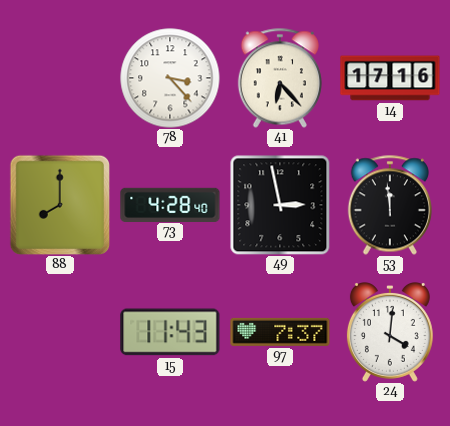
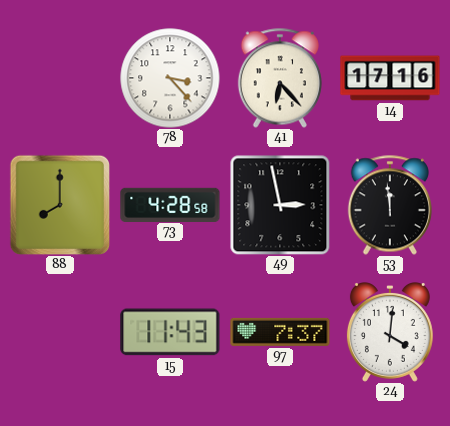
73: 4:28:40 -> 4:28:58 (170, 204)
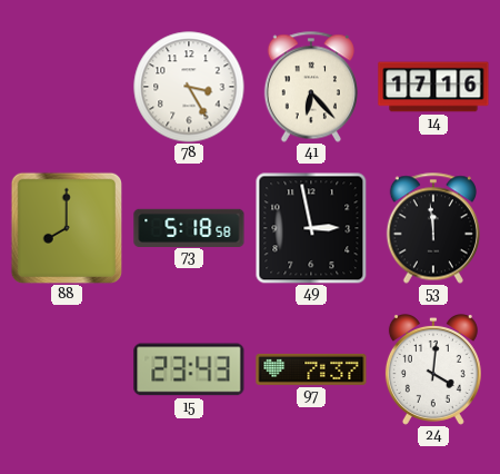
78: 3:23 -> 3:25 (189, 87)
73: 4:28 -> 5:18 (189, 227)
15: 11:43 -> 23:43 (189, 369)
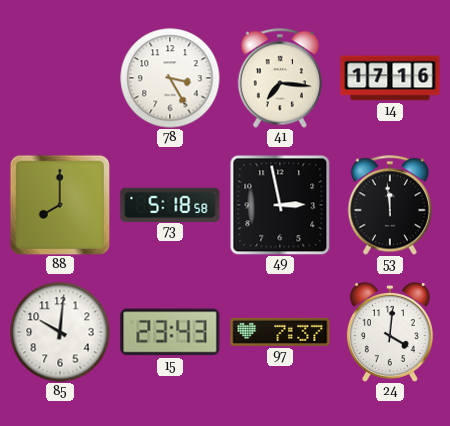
41: 6:23 -> 7:16 (280, 78)
85: none -> 10:01 (60, 332)
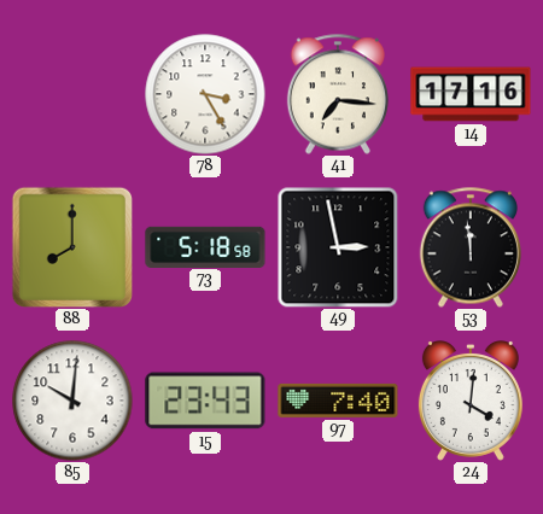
97: 7:37 -> 7:40 (338, 401)
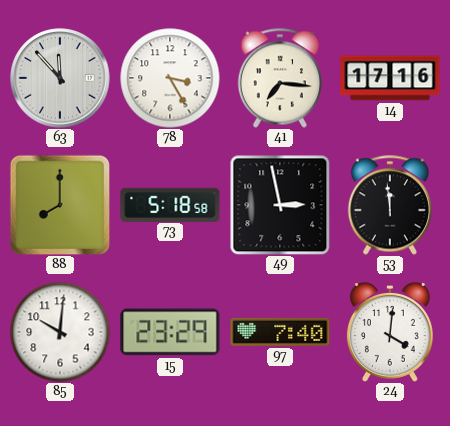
63: none -> 11:53 (60, 78)
15: 23:43 -> 23:29 (170, 332)
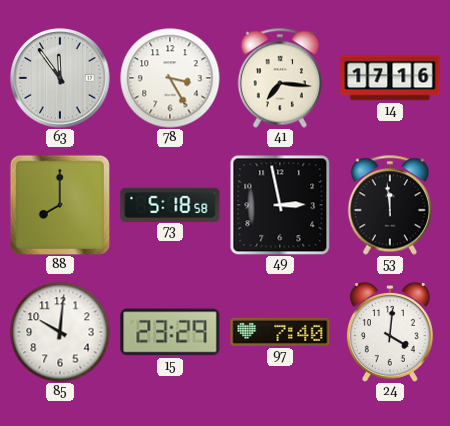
63: 11:53 -> 11:54 (60, 78)
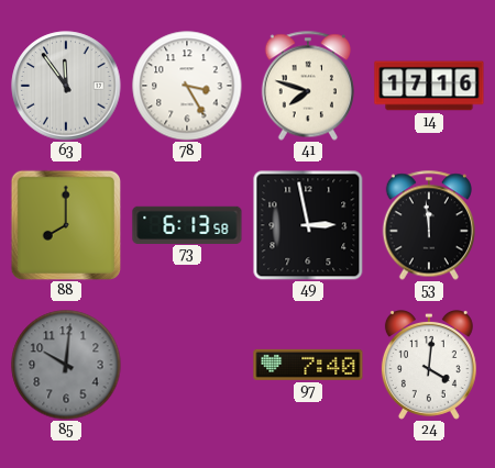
41: 7:16 -> 7:48 (308, 86)
73: 5:18 -> 6:13 (187, 224)
85 dial: white -> grey (66, 365)
15: 23:29 -> none (170, 332)
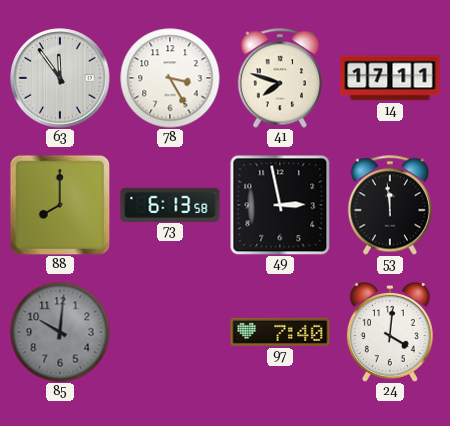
14: 17:16 -> 17:11 (390, 78)
